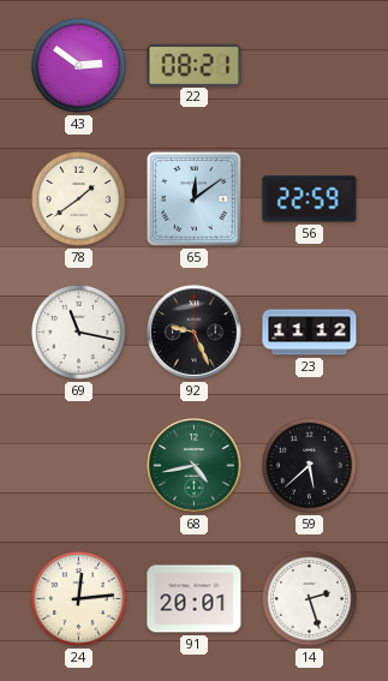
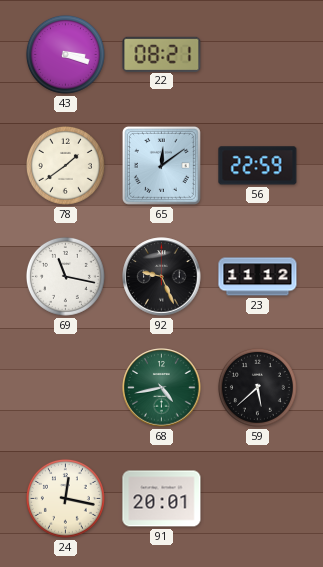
43: 2:51 -> 3:18 (65, 54)
24: 12:14 -> 12:17 (65, 498)
14: 2:27 -> none (309, 598)
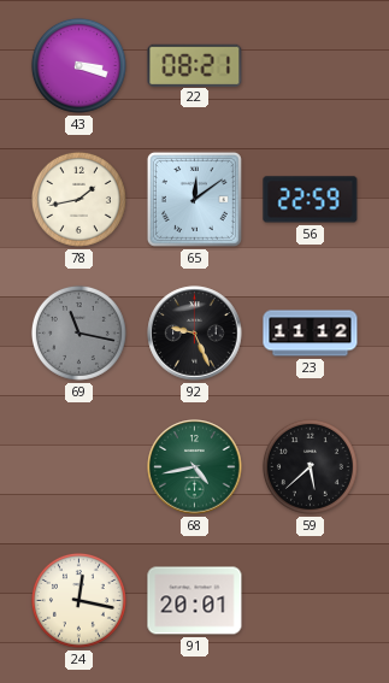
78: 1:39 -> 1:43 (78, 199)
69 dial: white -> grey (78, 332)
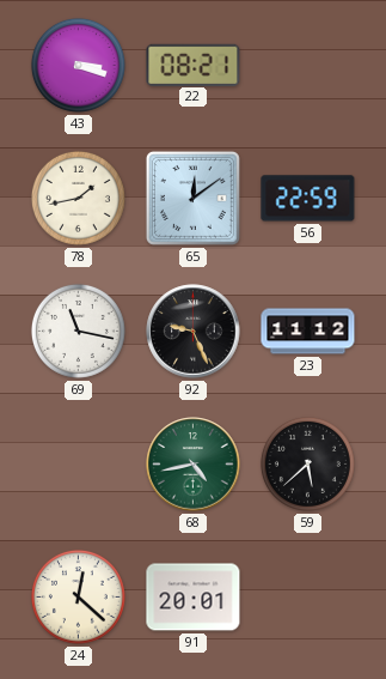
69 dial: grey -> white (78, 331)
24: 12:17 -> 12:22 (78, 596)
